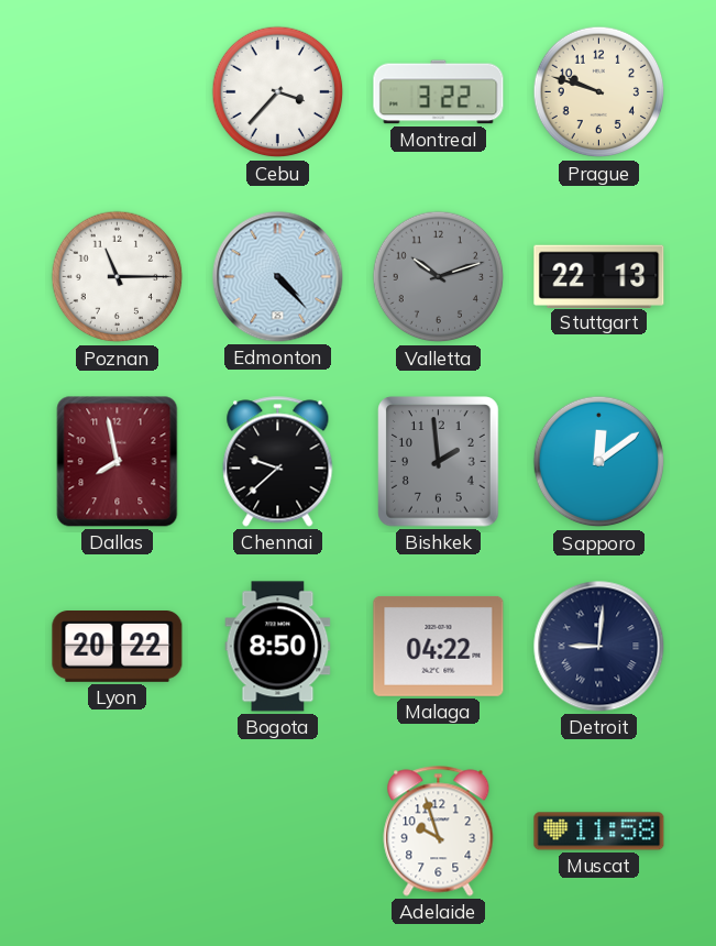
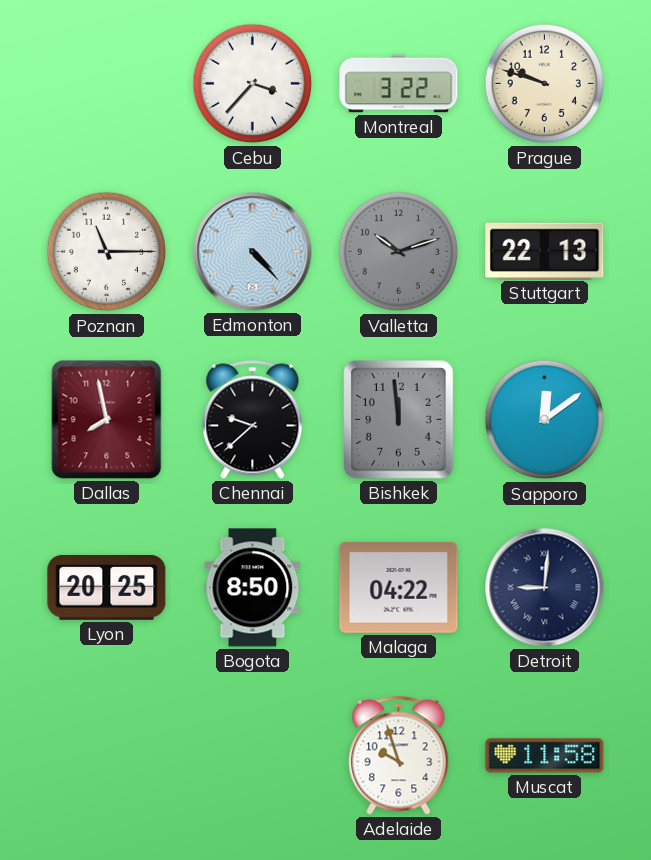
Bishkek: 1:59 -> 11:59 (399, 420)
Lyon: 20:22 -> 20:25 (107, 588)
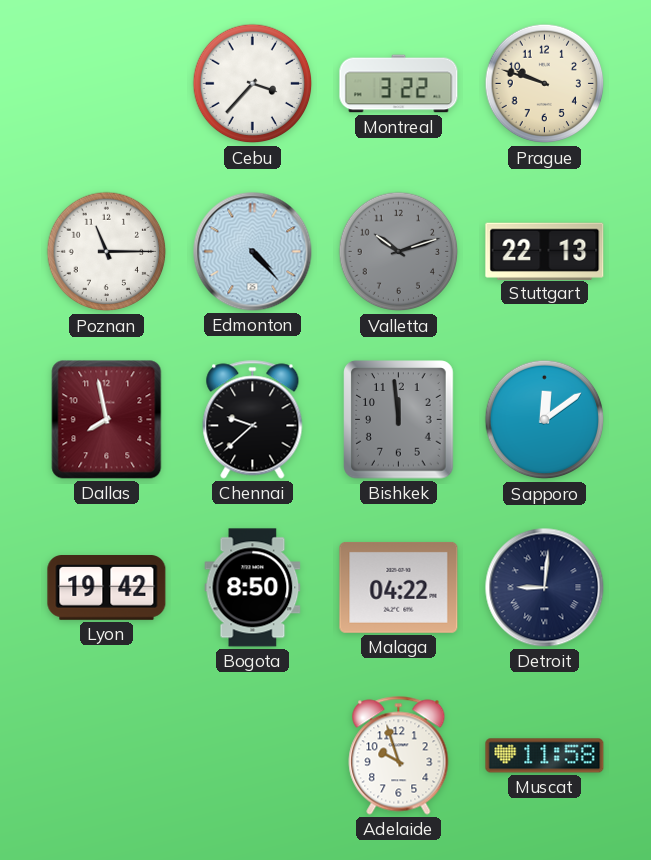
Lyon: 20:25 -> 19:42 (107, 588)
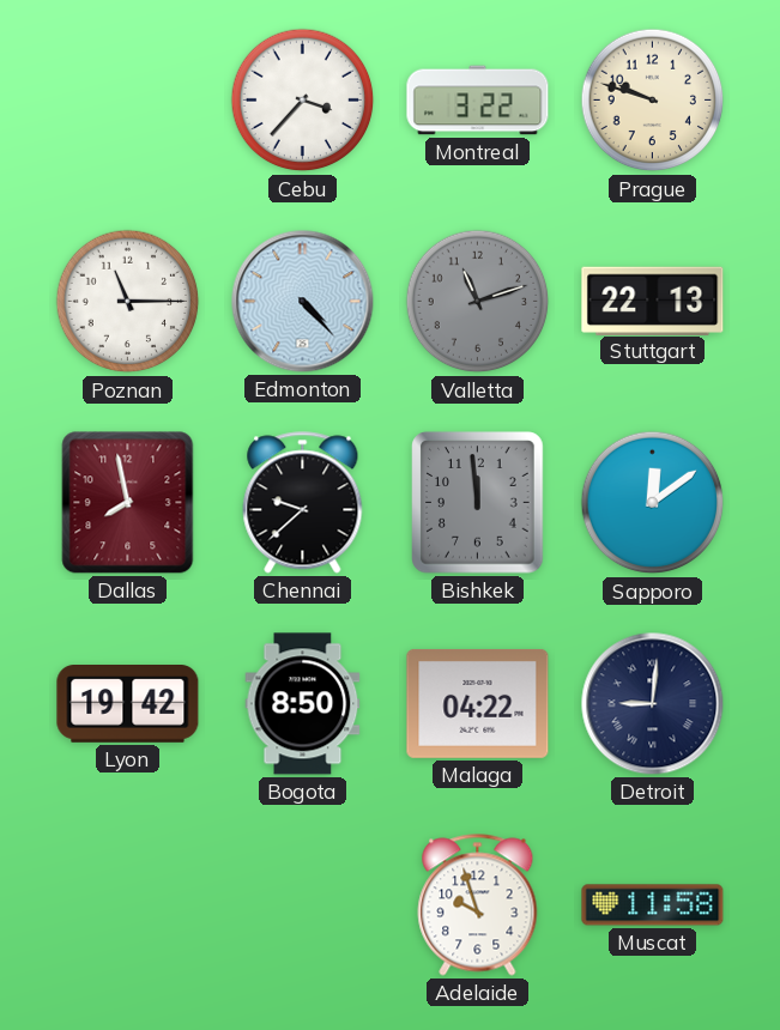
Valletta: 10:12 -> 11:12 (478, 302)
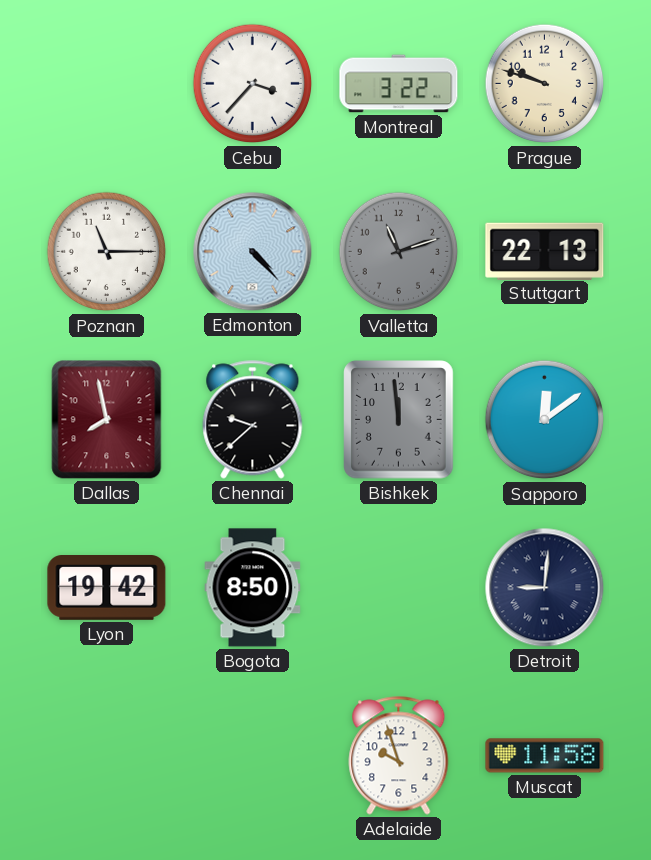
Malaga: 04:22 -> none (478, 703)
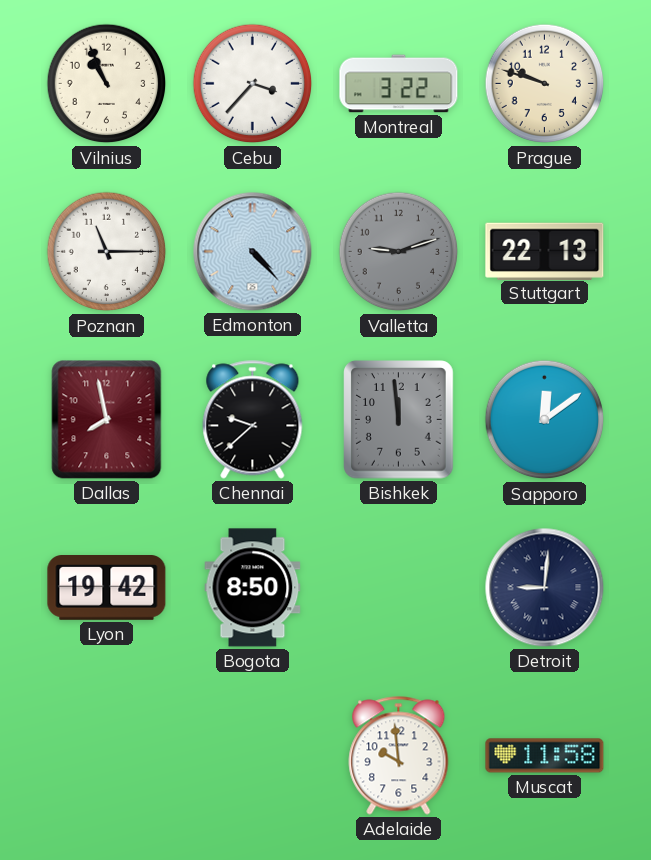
Vilnius: none -> 10:56 (107, 84)
Valletta: 11:12 -> 9:12 (399, 252)
Adelaide: 9:57 -> 9:59 (399, 756)
